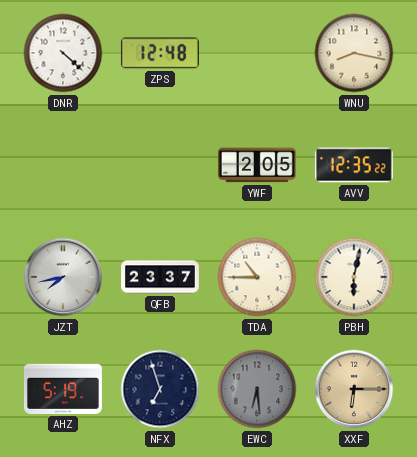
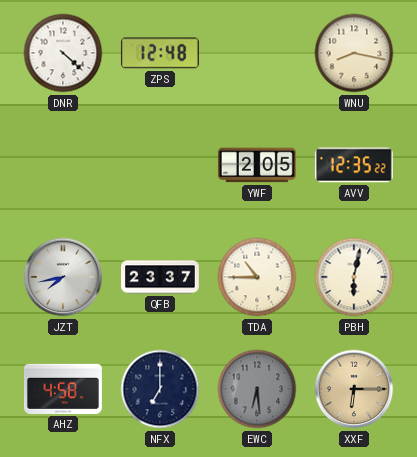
AHZ: 5:19 -> 4:58 (63, 389)
NFX: 6:57 -> 7:00 (160, 389)
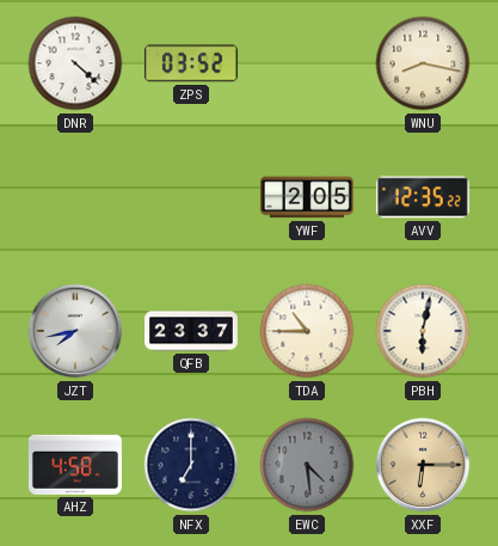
ZPS: 12:48 -> 03:52 (191, 63)
EWC: 6:29 -> 4:29 (307, 465)
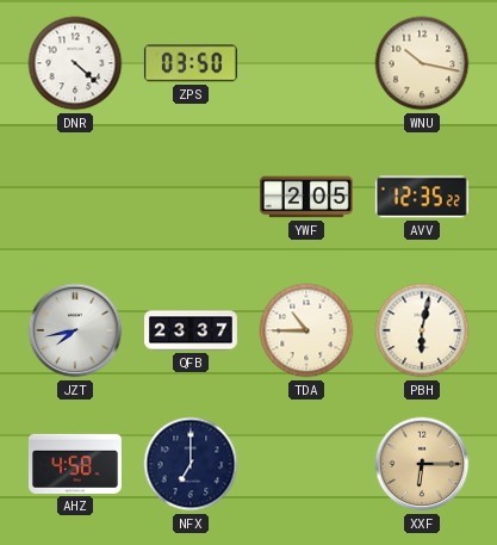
ZPS: 03:52 -> 03:50 (191, 63)
WNU: 8:17 -> 10:17 (422, 63)
EWC: 4:29 -> none (307, 465)
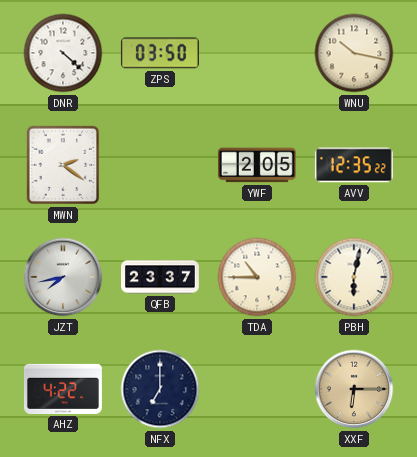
MWN: none -> 2:21 (63, 165)
AHZ: 4:58 -> 4:22 (63, 389)
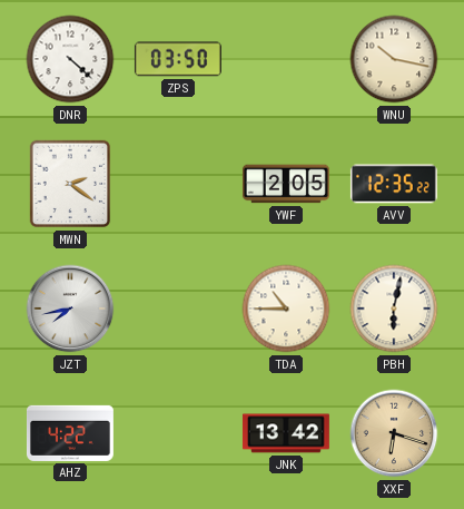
QFB: 23:37 -> none (161, 277)
NFX: 7:00 -> none (160, 389)
JNK: none -> 13:42 (286, 433)
XXF: 6:15 -> 6:18 (394, 433)
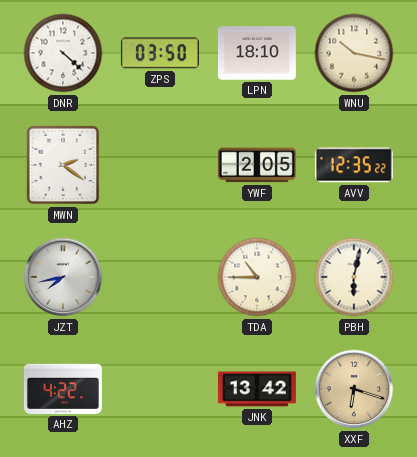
LPN: none -> 18:10 (257, 53)
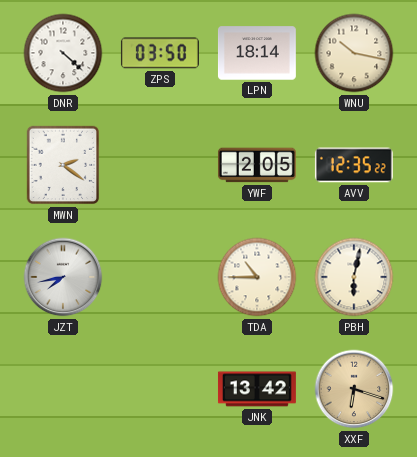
LPN: 18:10 -> 18:14 (257, 53)
AHZ: 4:22 -> none (63, 389)
